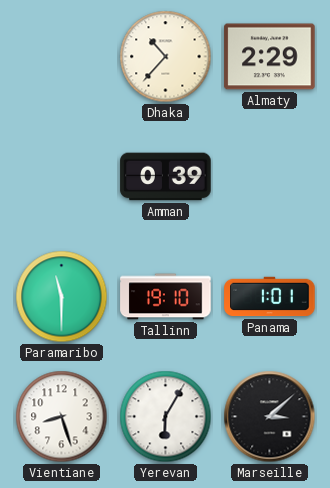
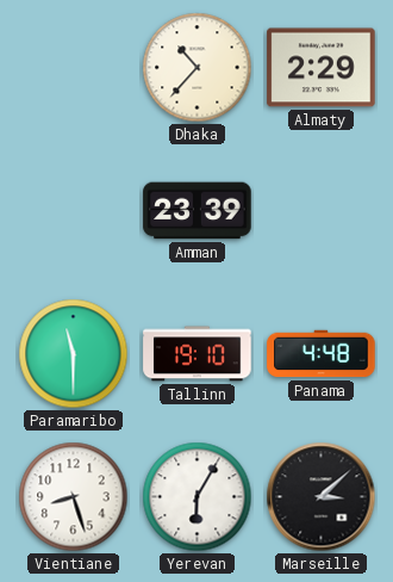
Amman: 0:39 -> 23:39 (198, 211)
Panama: 1:01 -> 4:48 (322, 354)
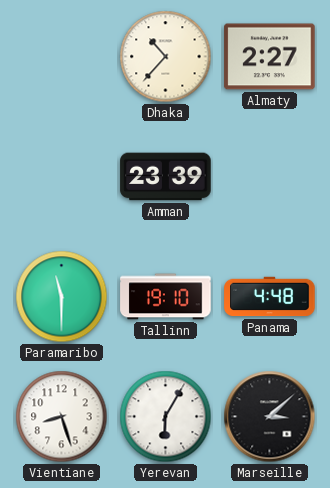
Almaty: 2:29 -> 2:27 (270, 57)
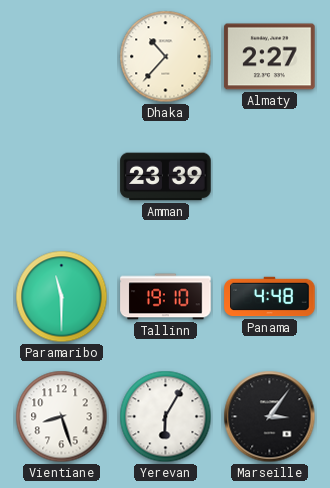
Marseille: 3:08 -> 3:06 (270, 417)
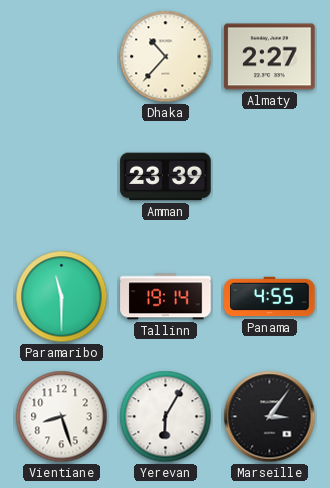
Tallinn: 19:10 -> 19:14 (166, 297)
Panama: 4:48 -> 4:55 (270, 297)
